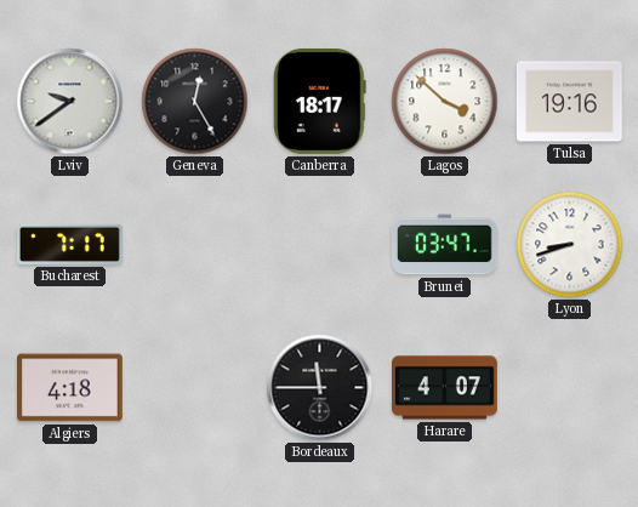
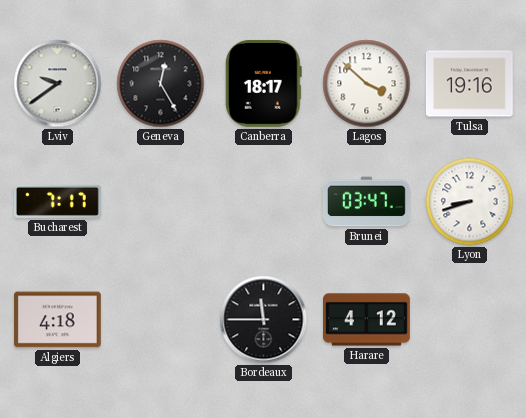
Harare: 4:07 -> 4:12 (367, 320)
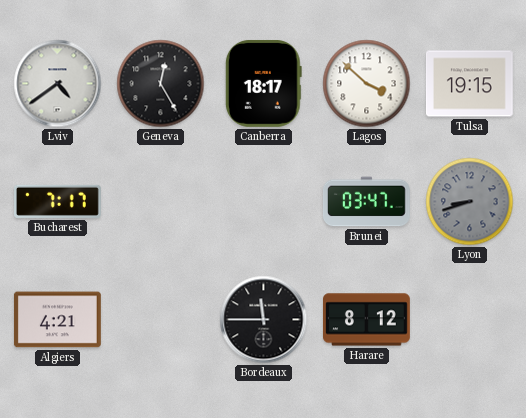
Lviv: 9:39 -> 4:39 (58, 84)
Tulsa: 19:16 -> 19:15 (469, 84)
Lyon dial: white -> grey (470, 202)
Algiers: 4:18 -> 4:21 (57, 320)
Harare: 4:12 -> 8:12 (367, 320)
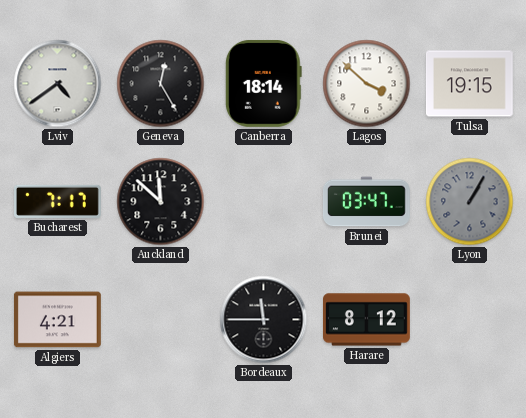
Canberra: 18:17 -> 18:14 (263, 83)
Auckland: none -> 11:52 (161, 202)
Lyon: 8:42 -> 1:05 (470, 202)
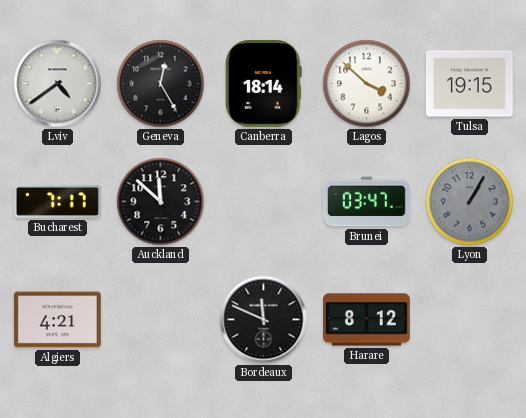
Bordeaux: 11:45 -> 11:49 (264, 320)
